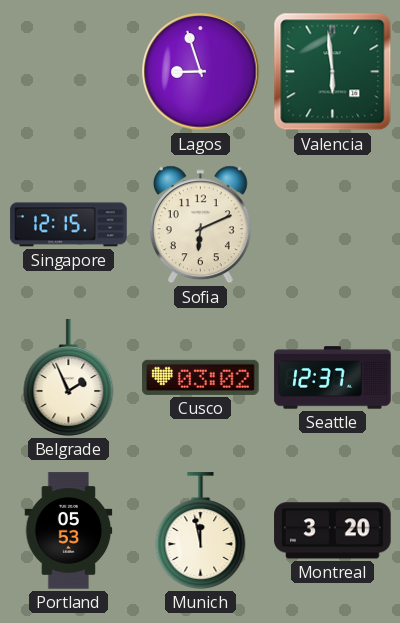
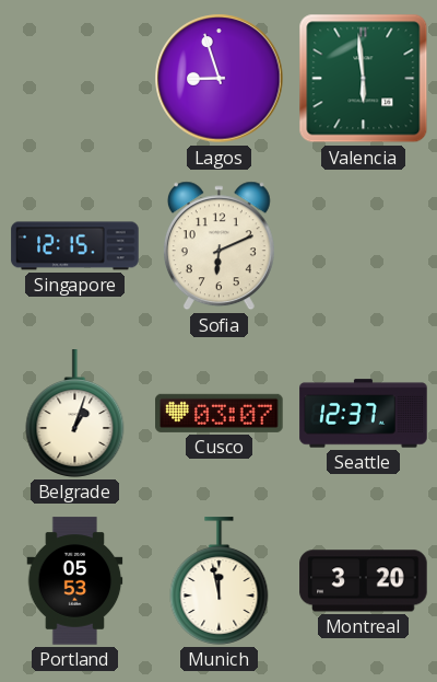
Belgrade: 1:56 -> 1:03 (75, 414)
Cusco: 03:02 -> 03:07 (220, 413)
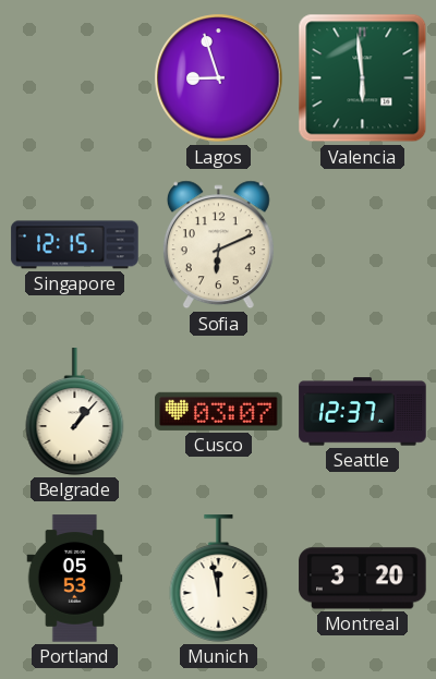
Belgrade: 1:03 -> 1:07 (75, 412)
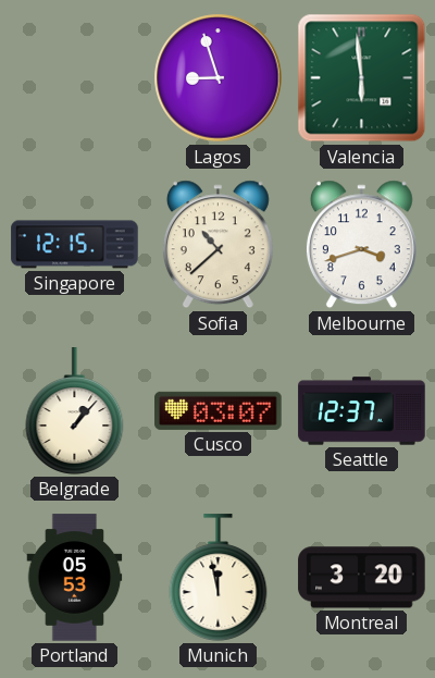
Sofia: 6:11 -> 10:38 (217, 245)
Melbourne: none -> 3:42 (361, 245)
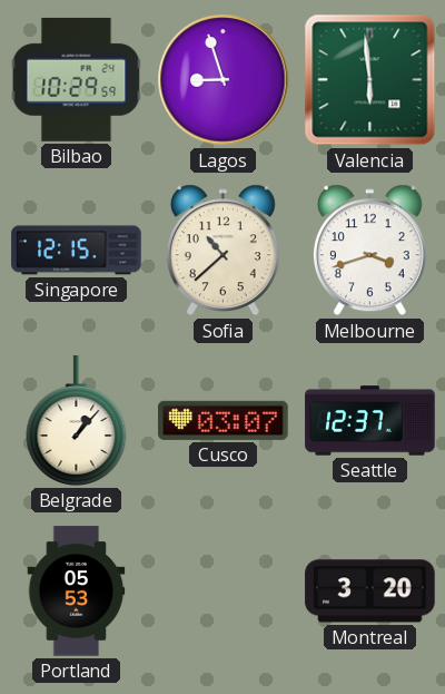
Bilbao: none -> 10:29 (77, 79)
Munich: 11:58 -> none (219, 578)
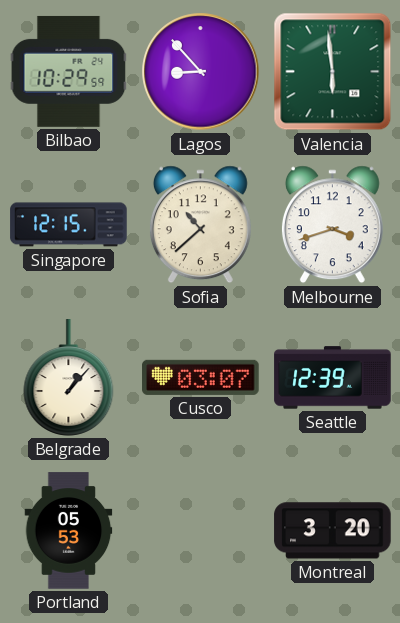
Lagos: 8:57 -> 8:53 (201, 72)
Seattle: 12:37 -> 12:39 (333, 378)
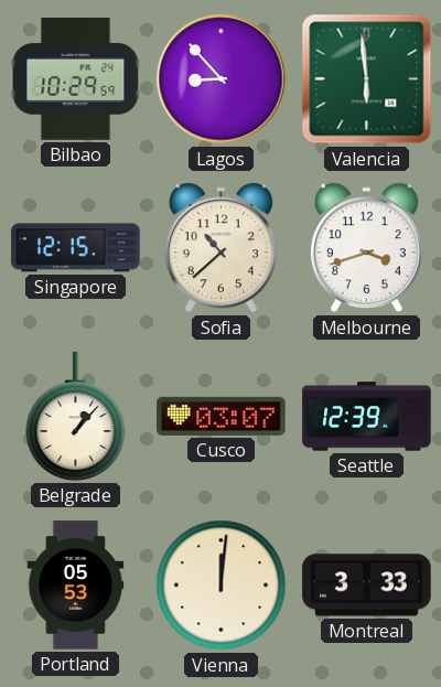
Vienna: none -> 12:01 (222, 586)
Montreal: 3:20 -> 3:33 (367, 586)
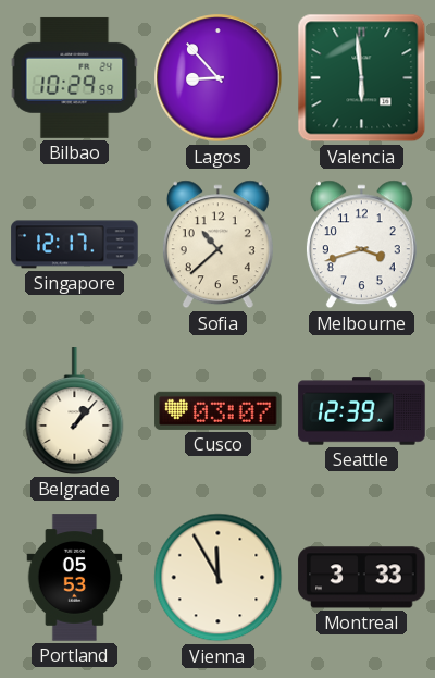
Singapore: 12:15 -> 12:17 (75, 245)
Vienna: 12:01 -> 11:55 (219, 578)
